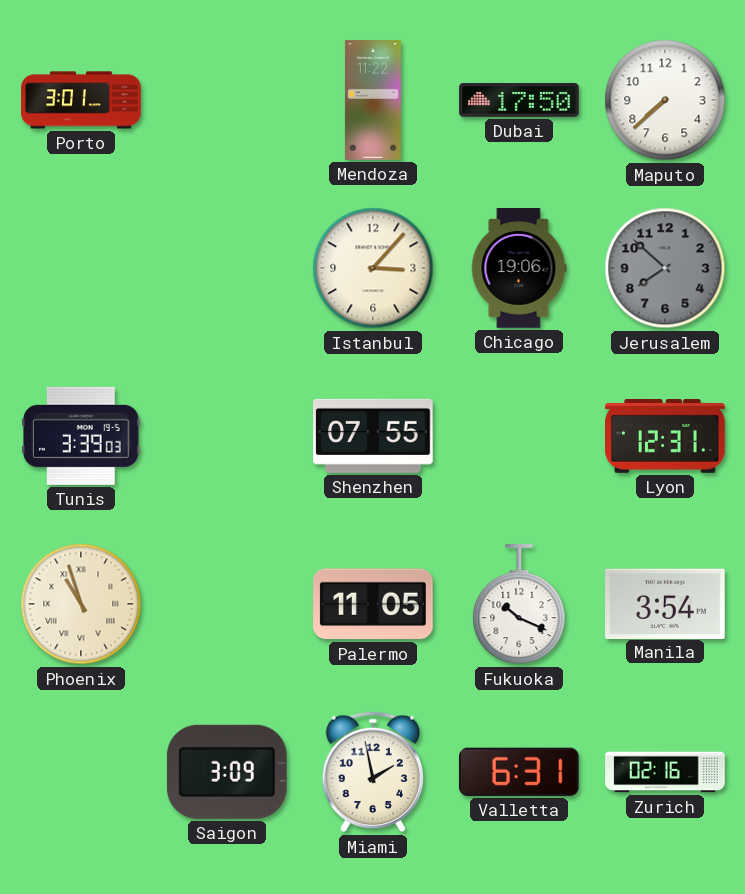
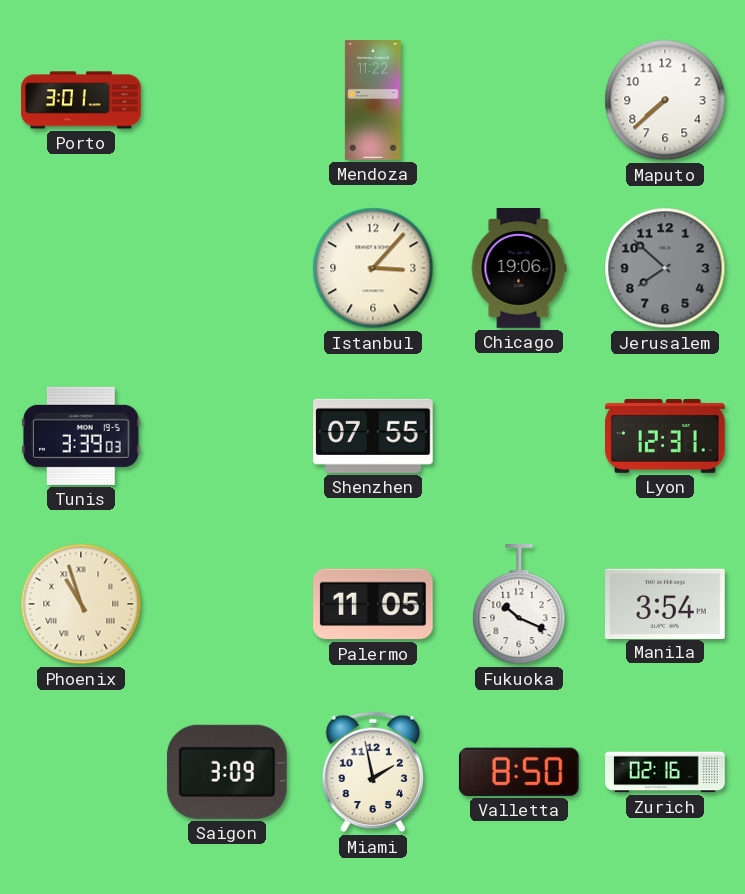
Dubai: 17:50 -> none (519, 101)
Valletta: 6:31 -> 8:50 (519, 772)
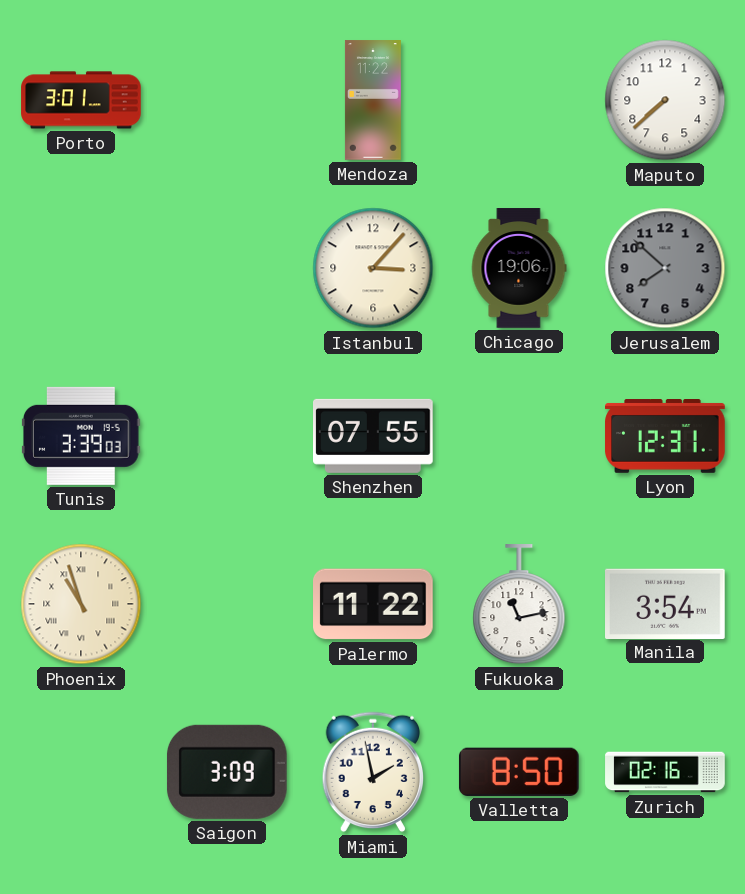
Palermo: 11:05 -> 11:22 (374, 604)
Fukuoka: 10:19 -> 11:13 (519, 605)
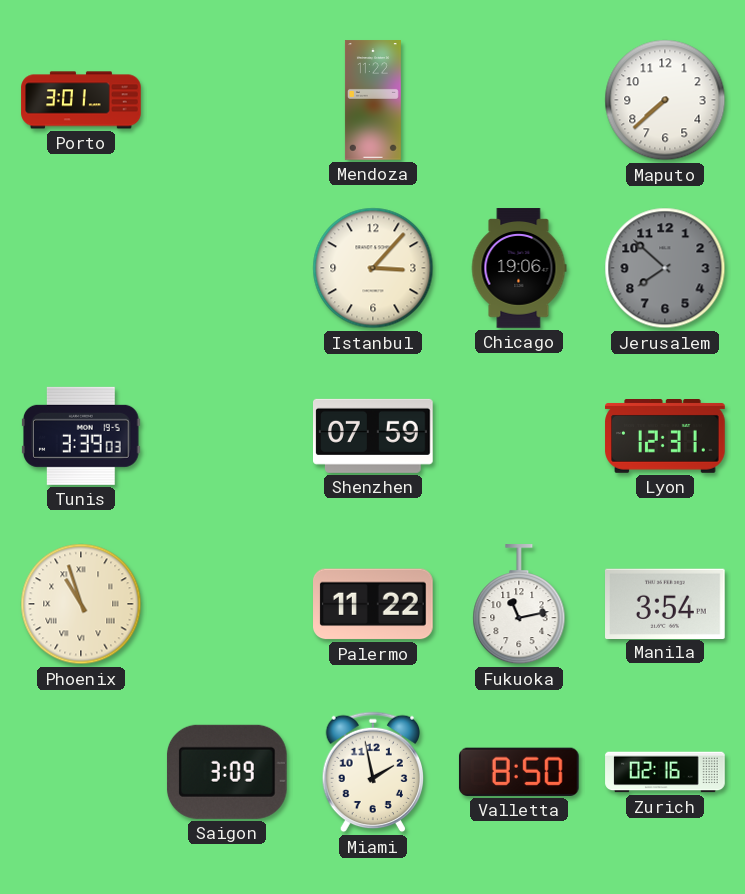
Shenzhen: 07:55 -> 07:59 (374, 436)
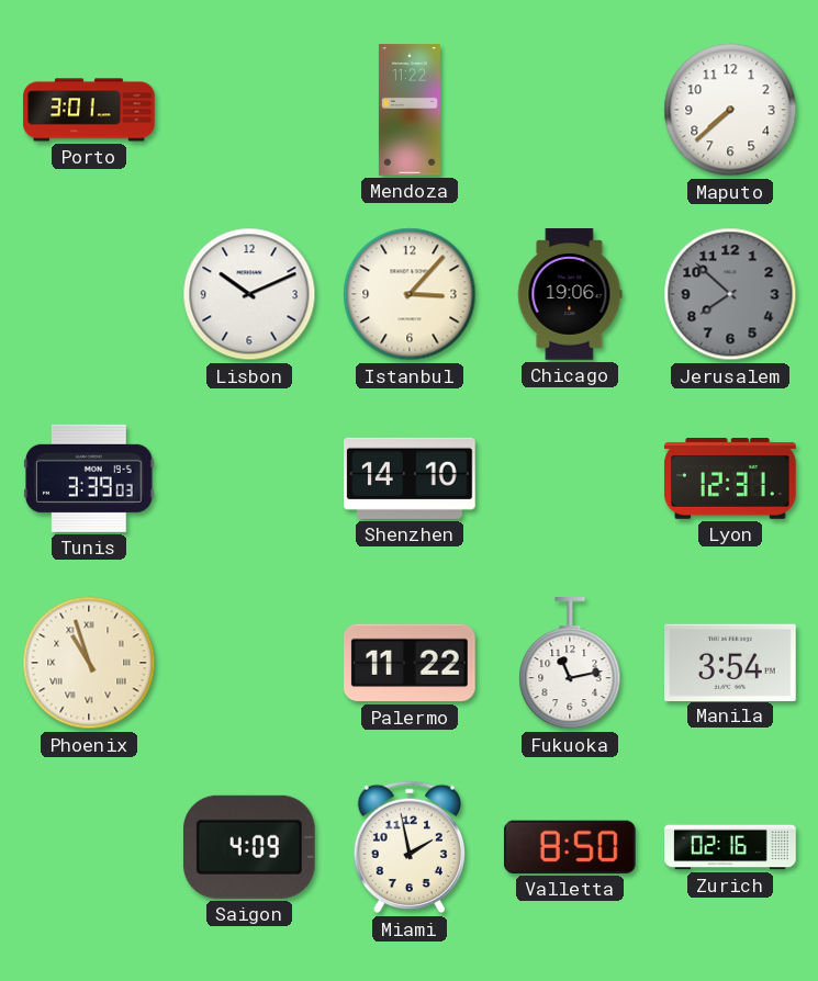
Lisbon: none -> 10:11 (249, 294)
Shenzhen: 07:59 -> 14:10 (411, 478)
Saigon: 3:09 -> 4:09 (249, 847)
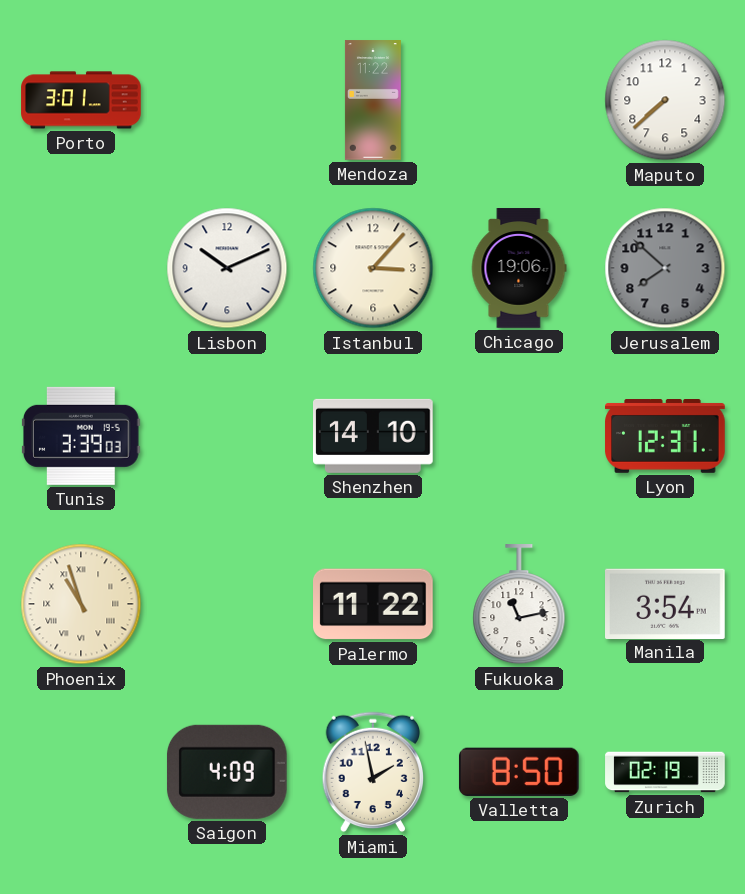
Zurich: 02:16 -> 02:19 (665, 772)
